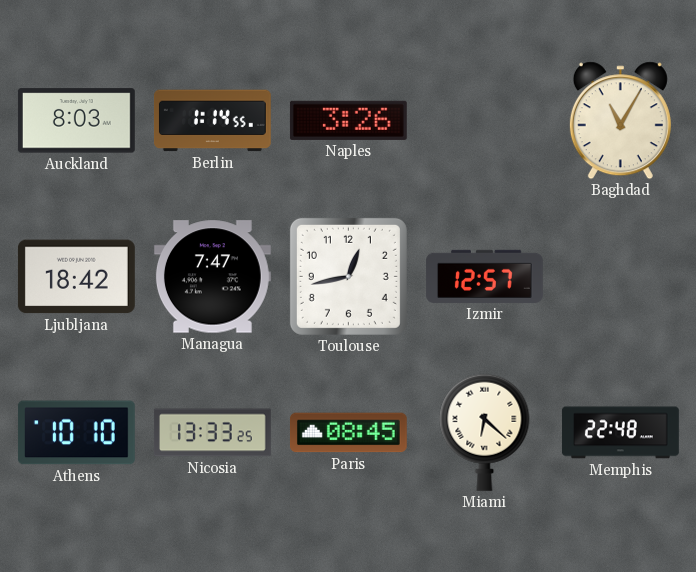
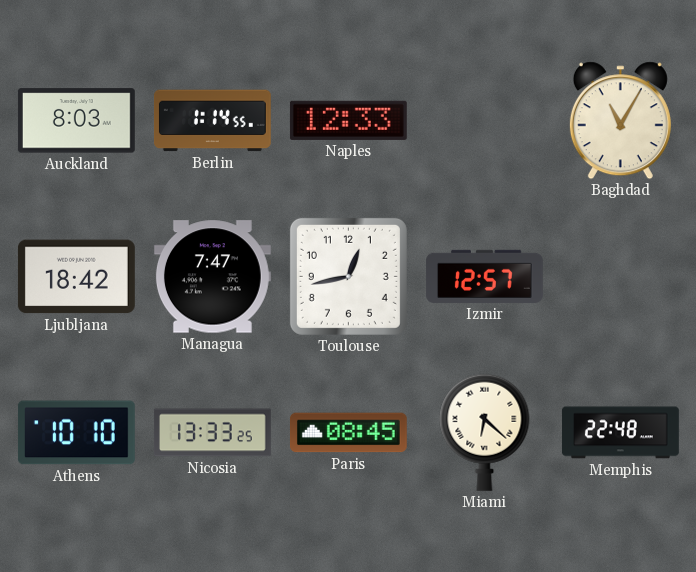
Naples: 3:26 -> 12:33 (348, 120)
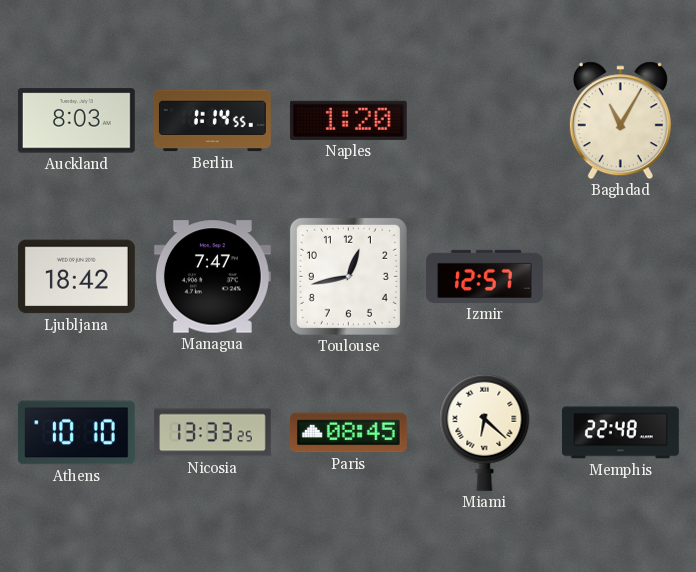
Naples: 12:33 -> 1:20 (348, 120)
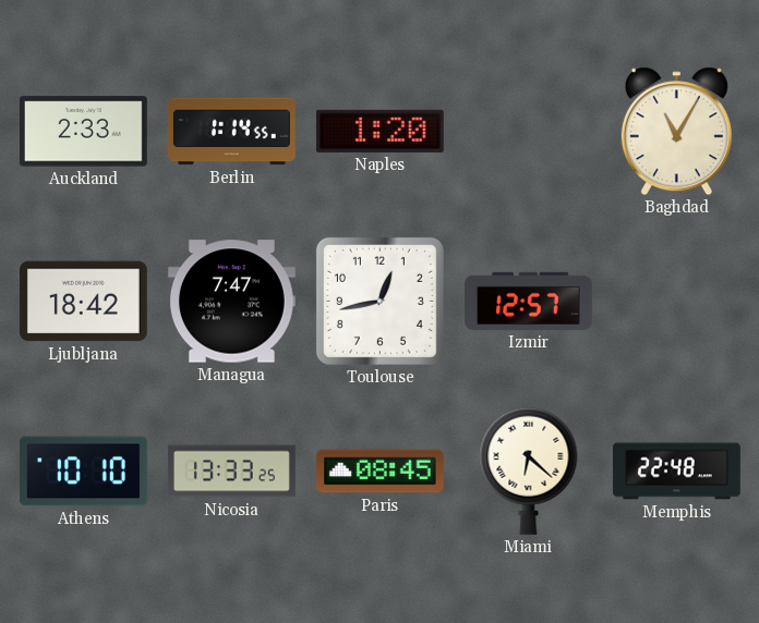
Auckland: 8:03 -> 2:33 (83, 132)
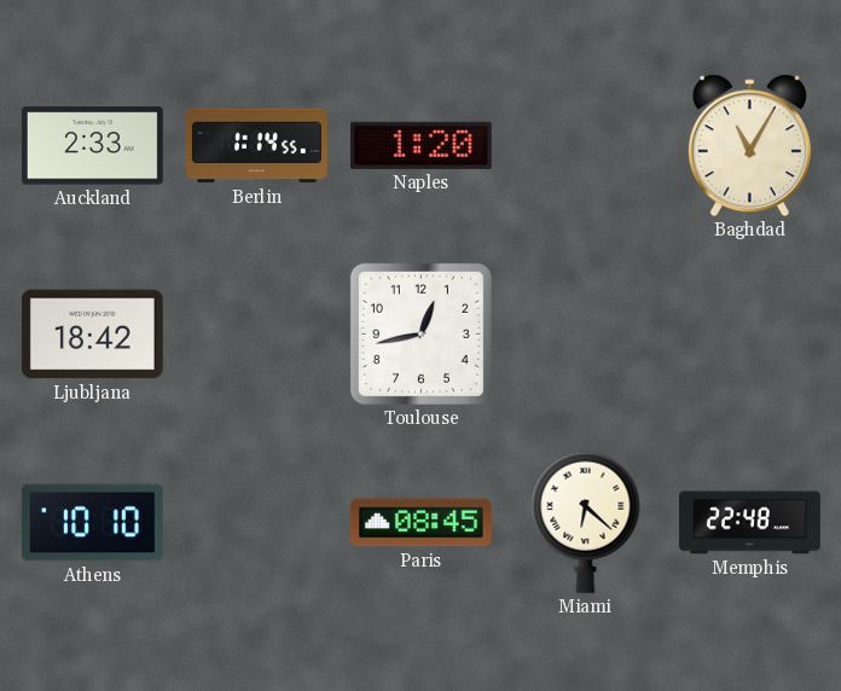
Managua: 7:47 -> none (231, 302)
Izmir: 12:57 -> none (528, 301)
Nicosia: 13:33 -> none (231, 472)
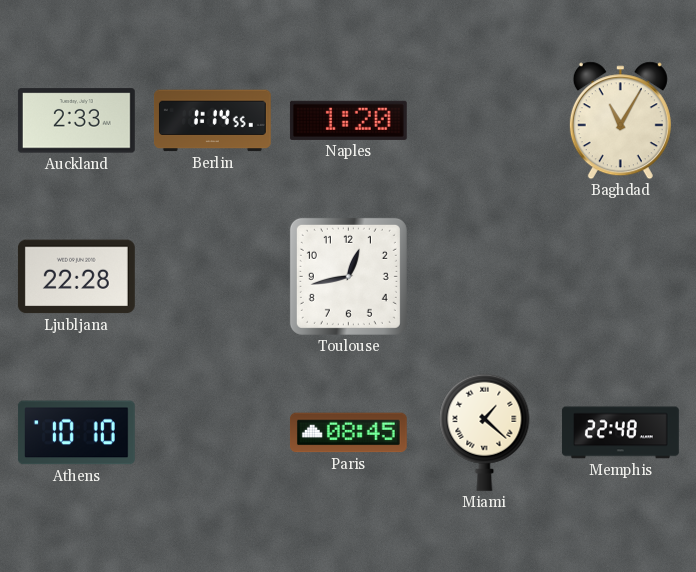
Ljubljana: 18:42 -> 22:28 (76, 277)
Miami: 6:22 -> 1:22 (485, 432)
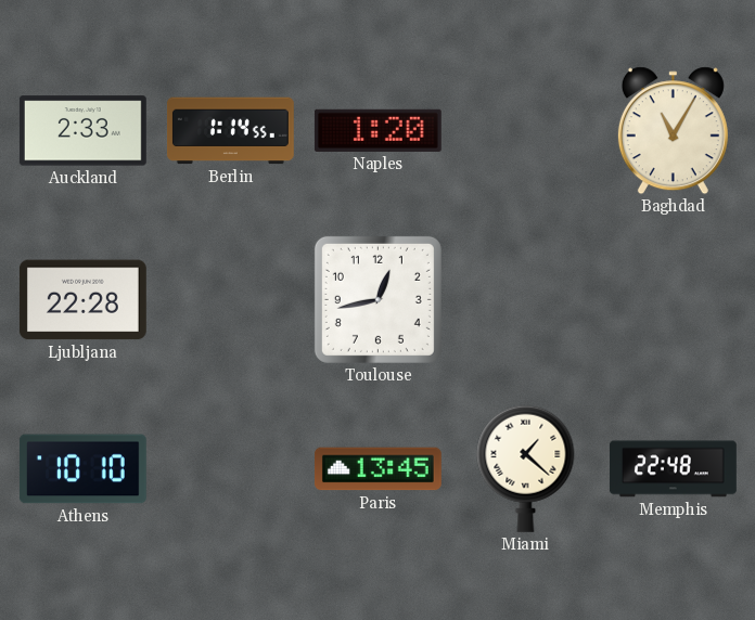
Paris: 08:45 -> 13:45 (378, 469)
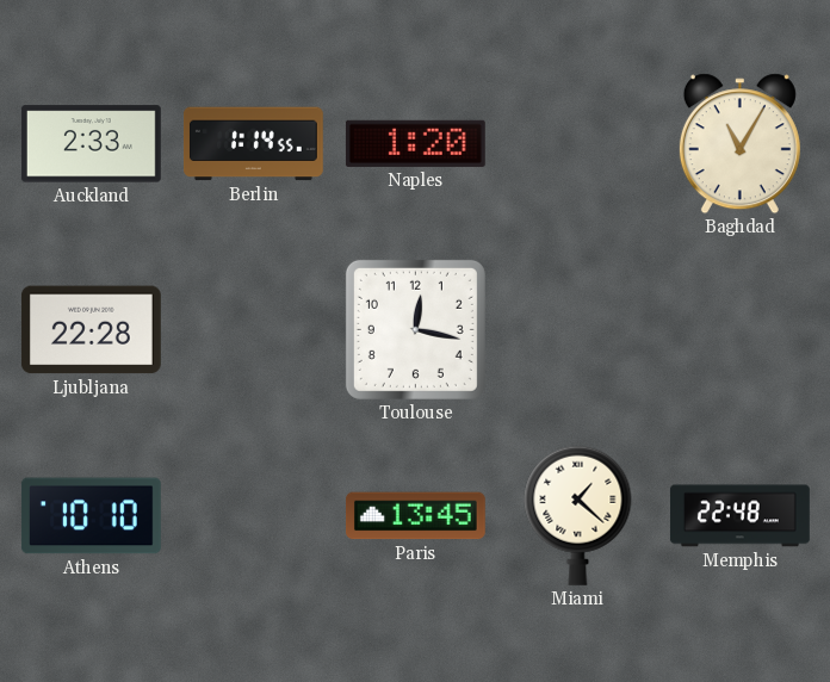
Toulouse: 12:43 -> 12:17 (415, 329)
